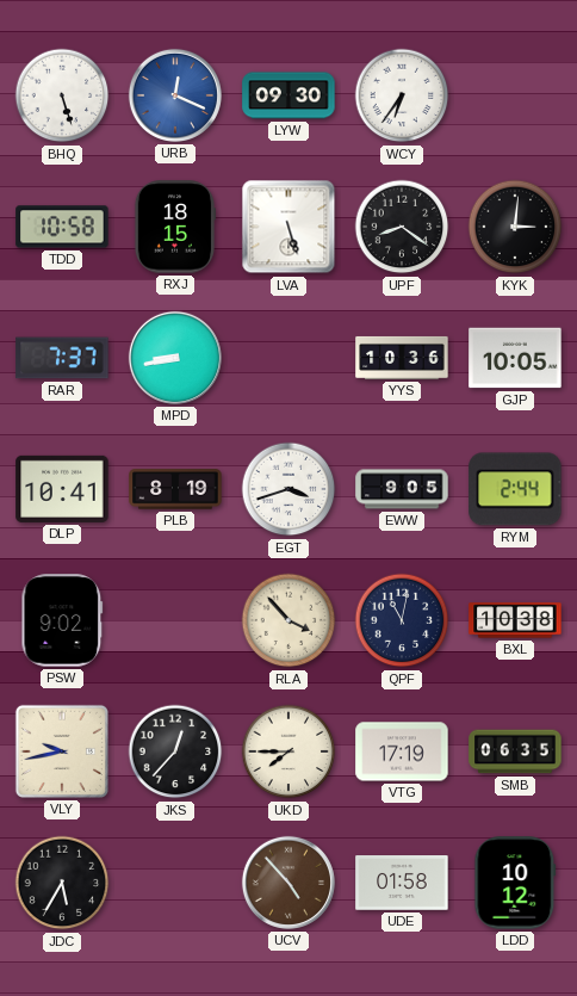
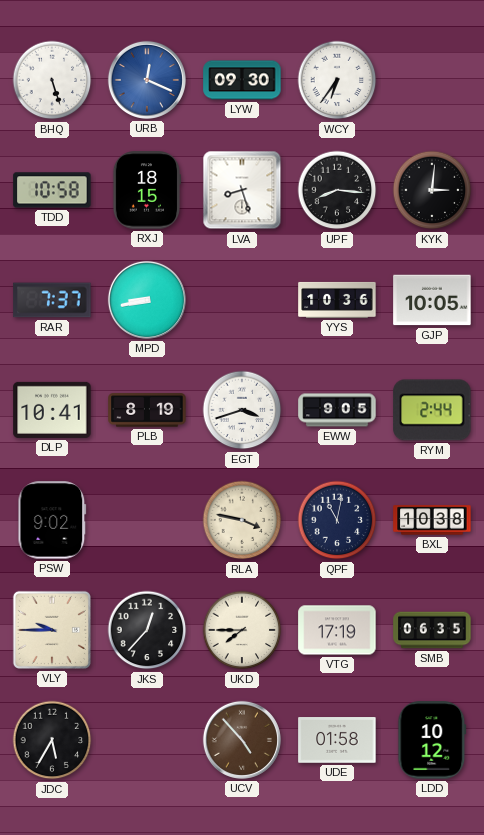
LVA: 5:27 -> 8:27 (242, 190)
UPF: 8:21 -> 8:16 (337, 190)
RLA: 3:53 -> 3:47 (242, 520)
VLY: 9:43 -> 9:45 (52, 630)
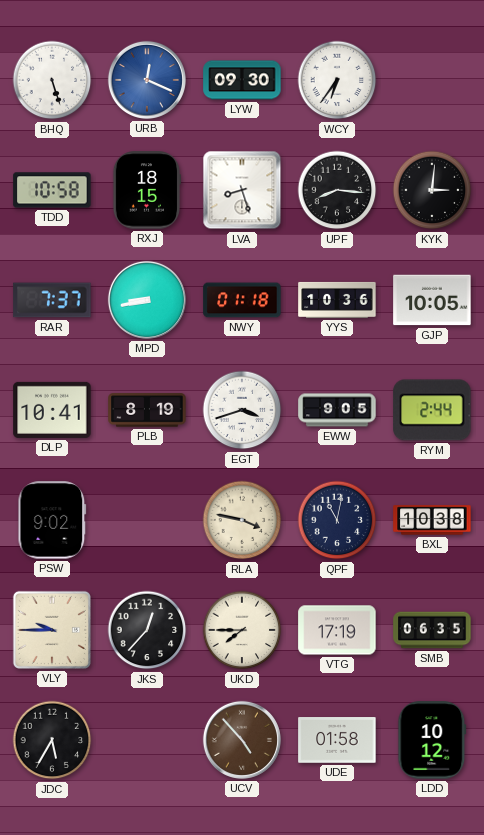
NWY: none -> 01:18 (242, 300)
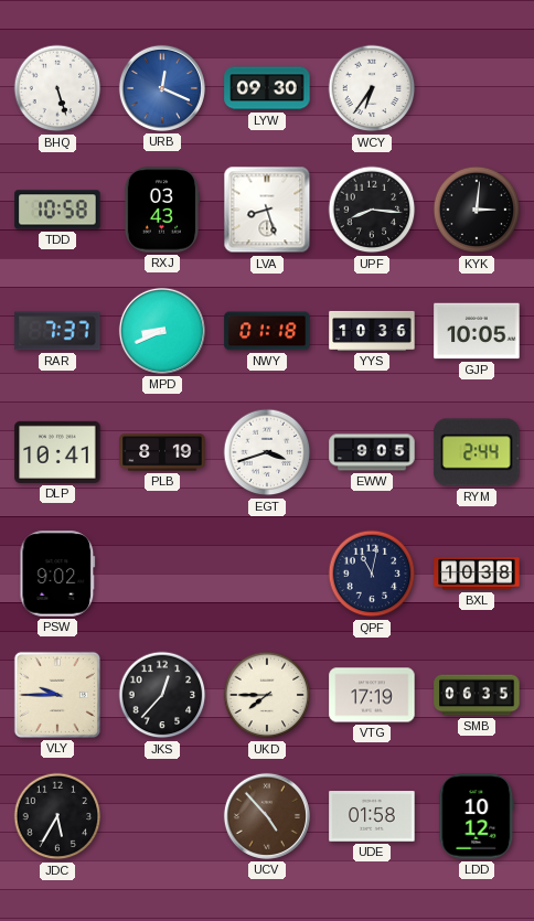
RXJ: 18:15 -> 03:43 (161, 210)
MPD: 8:43 -> 8:41 (162, 331)
RLA: 3:47 -> none (242, 520)
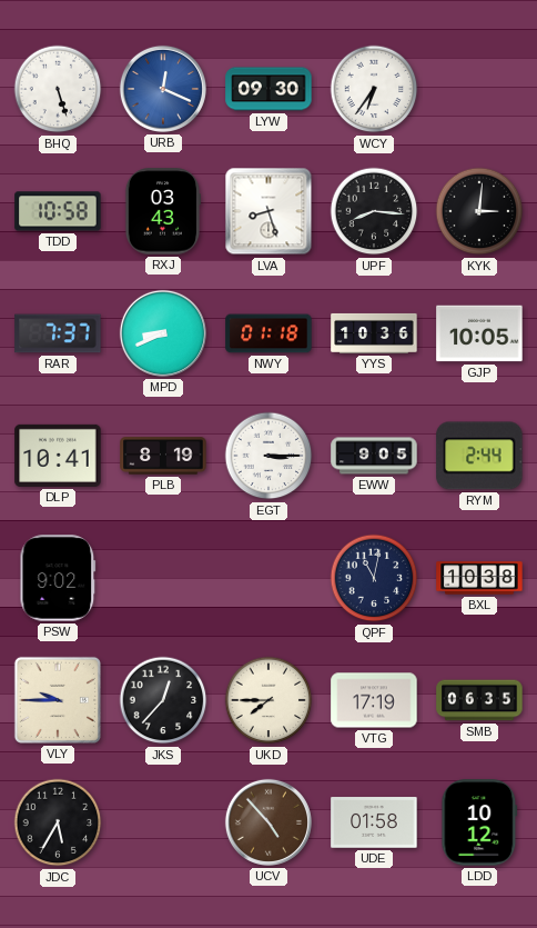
EGT: 3:42 -> 3:15 (268, 456)
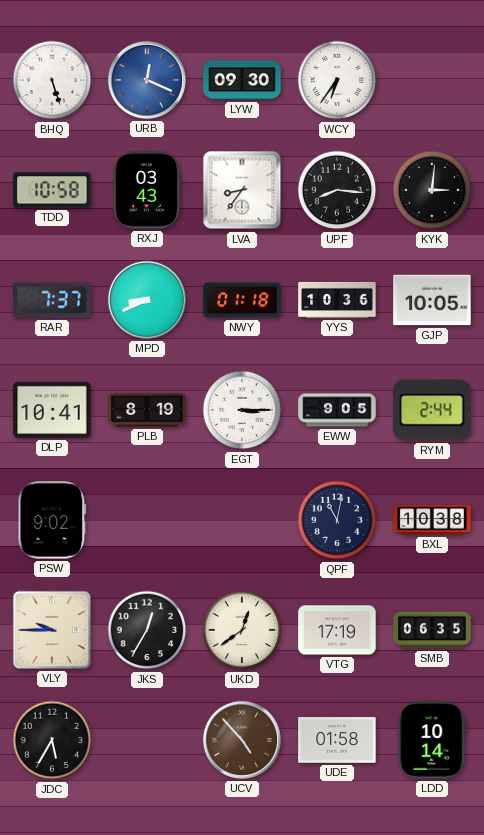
LVA: 8:27 -> 8:36 (242, 190)
JKS: 12:37 -> 12:35 (147, 630)
UKD: 7:45 -> 12:39 (242, 630)
LDD: 10:12 -> 10:14 (432, 740)
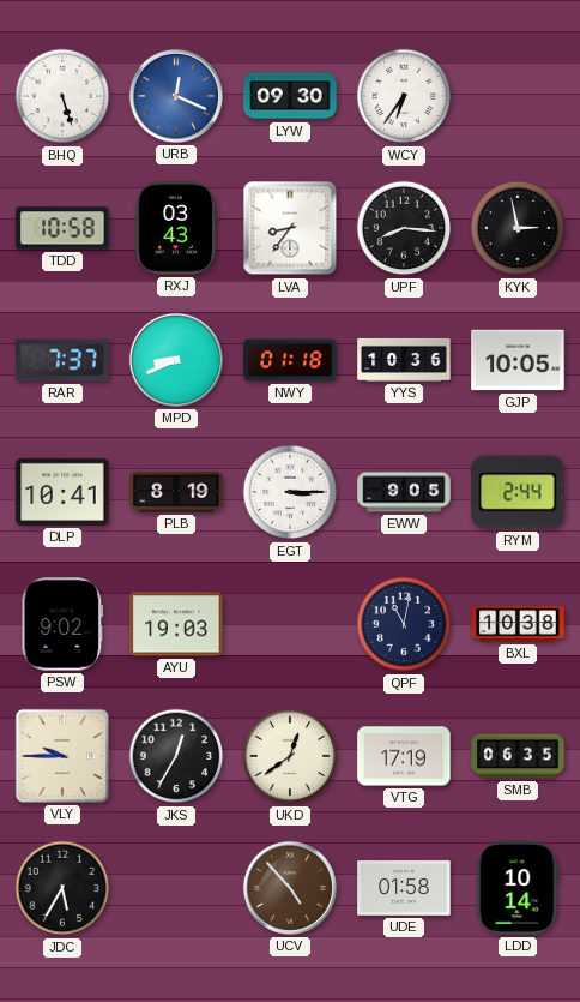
KYK: 3:01 -> 2:58 (518, 228)
AYU: none -> 19:03 (176, 624)
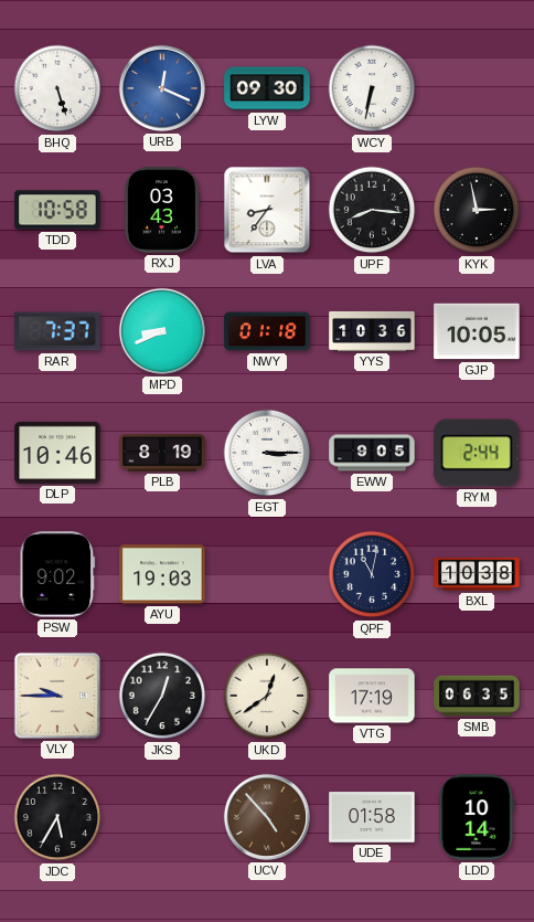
WCY: 6:36 -> 6:32 (372, 88)
DLP: 10:41 -> 10:46 (57, 453)
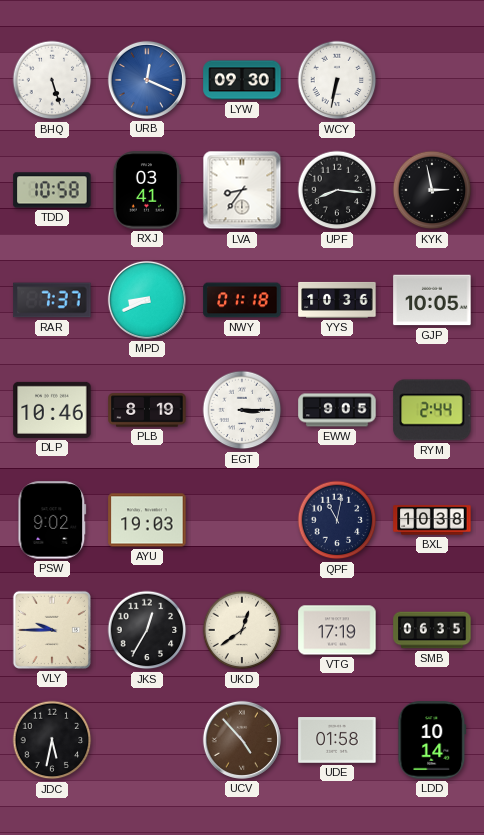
RXJ: 03:43 -> 03:41 (146, 190)
JDC: 5:35 -> 5:32 (52, 740)
